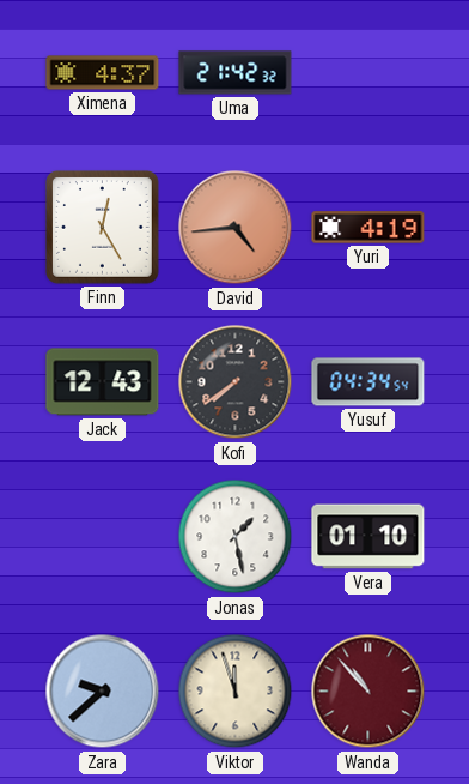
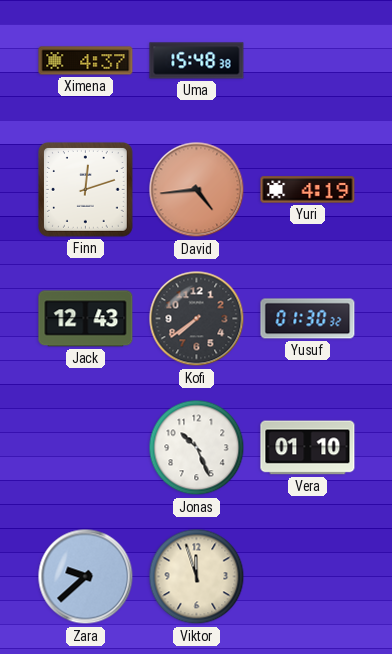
Uma: 21:42 -> 15:48 (197, 61)
Finn: 12:25 -> 12:12 (86, 190)
Yusuf: 04:34 -> 01:30 (308, 319)
Jonas: 1:28 -> 10:26 (197, 448)
Wanda: 10:53 -> none (368, 692)
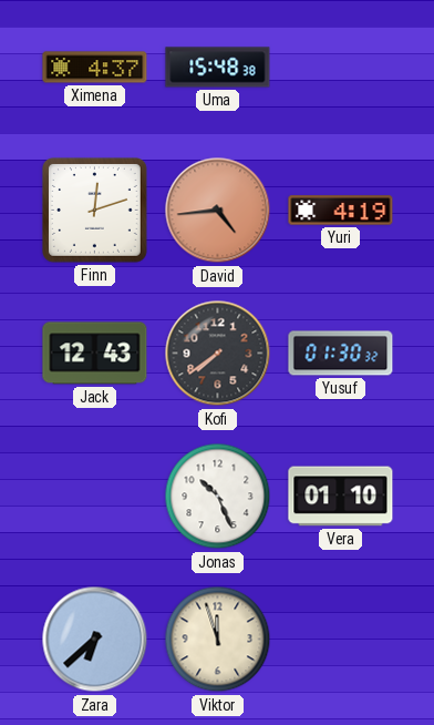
Zara: 9:38 -> 6:38 (95, 640)
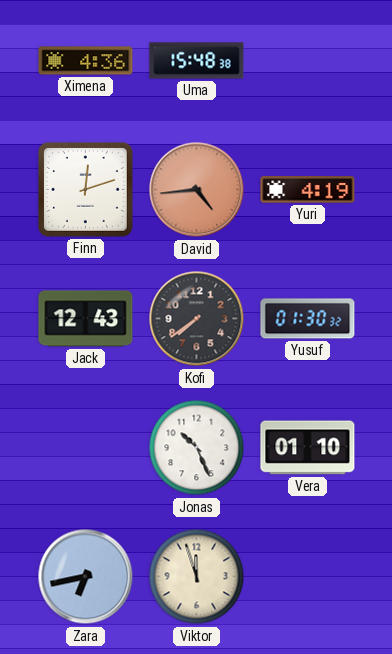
Ximena: 4:37 -> 4:36 (86, 61)
Zara: 6:38 -> 6:43 (86, 577)
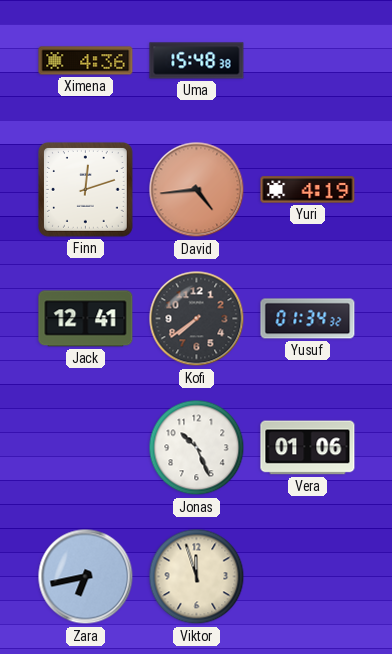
Jack: 12:43 -> 12:41 (86, 319)
Yusuf: 01:30 -> 01:34 (308, 319)
Vera: 01:10 -> 01:06 (308, 448)
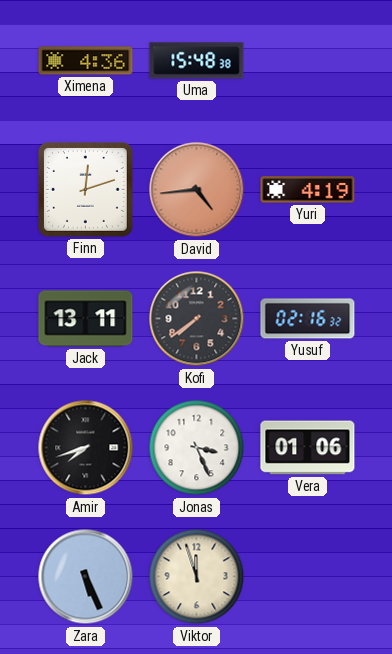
Jack: 12:41 -> 13:11 (86, 319)
Yusuf: 01:34 -> 02:16 (308, 319)
Amir: none -> 7:42 (86, 448)
Jonas: 10:26 -> 3:26 (197, 448)
Zara: 6:43 -> 5:26 (86, 577)
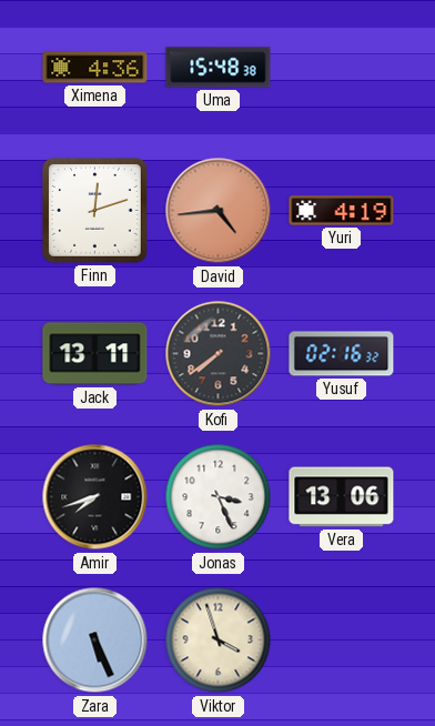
Vera: 01:06 -> 13:06 (342, 497)
Viktor: 11:57 -> 3:57 (219, 641)
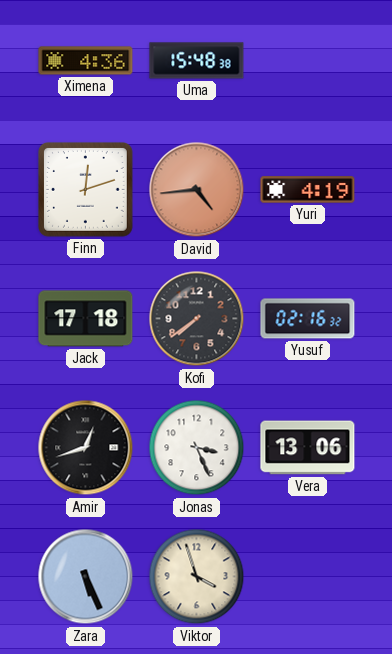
Jack: 13:11 -> 17:18 (86, 319)
Amir: 7:42 -> 12:42 (86, 448)
